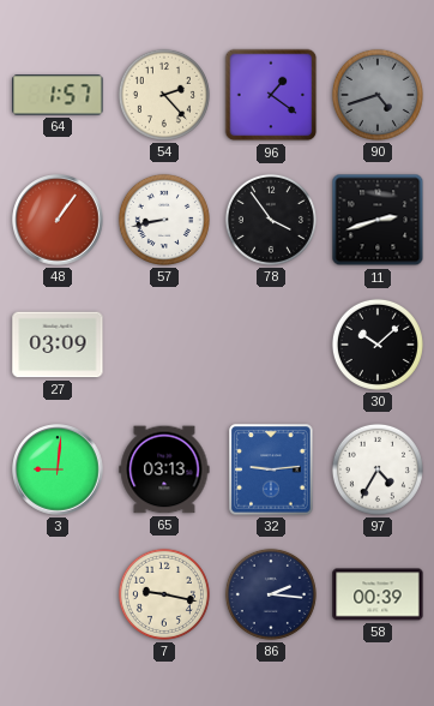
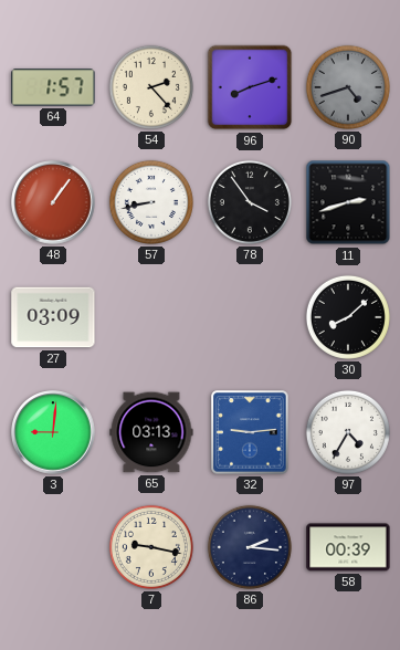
96: 1:21 -> 8:12 (250, 87)
30: 10:08 -> 8:08 (348, 317)
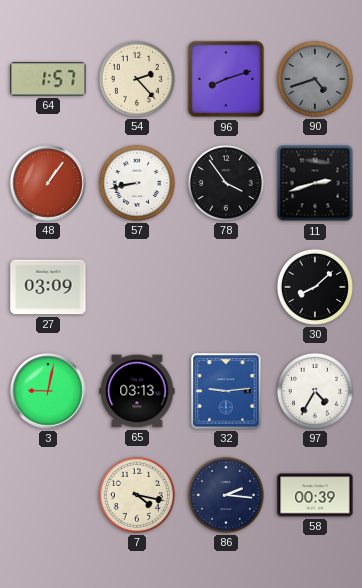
3: 9:01 -> 9:02 (48, 391)
7: 9:17 -> 4:17 (137, 495)
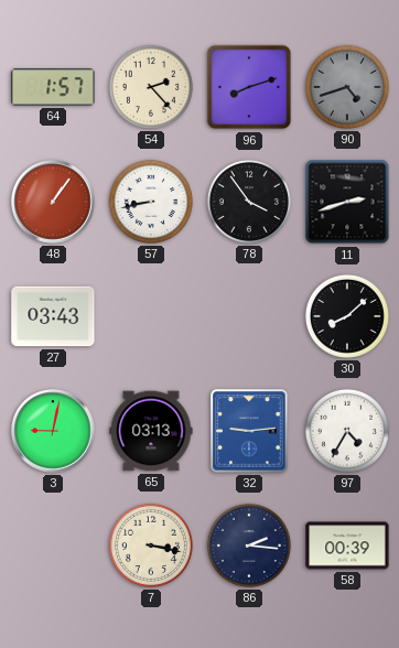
27: 03:09 -> 03:43 (53, 316)
7: 4:17 -> 3:17 (151, 546)
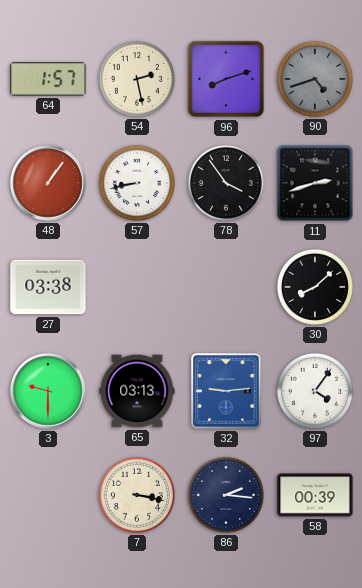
54: 2:23 -> 2:28 (137, 79)
27: 03:43 -> 03:38 (48, 287)
3: 9:02 -> 9:30 (48, 391)
97: 4:35 -> 4:06 (315, 391)
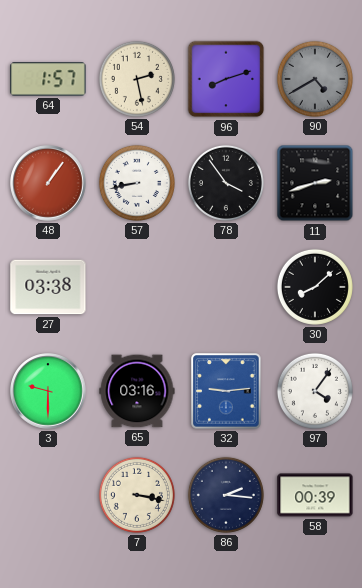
90: 4:42 -> 4:40 (315, 79)
65: 03:13 -> 03:16 (137, 391)
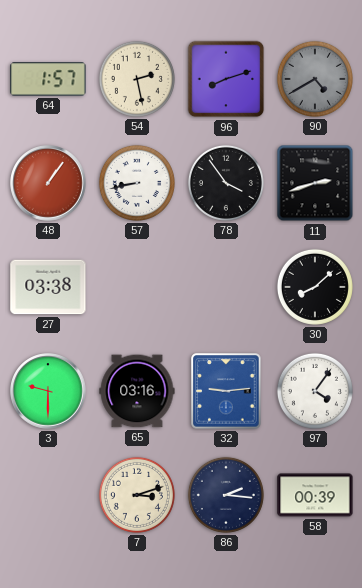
7: 3:17 -> 3:12 (137, 495)
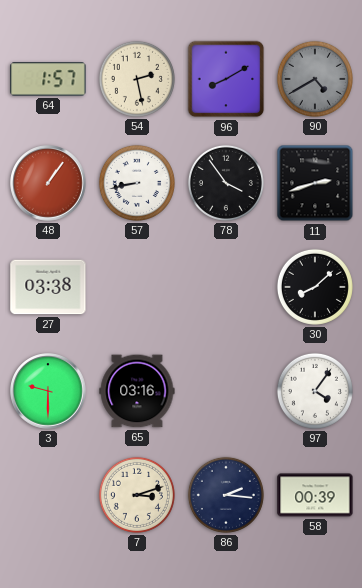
96: 8:12 -> 8:10 (226, 79)
32: 9:14 -> none (226, 391)
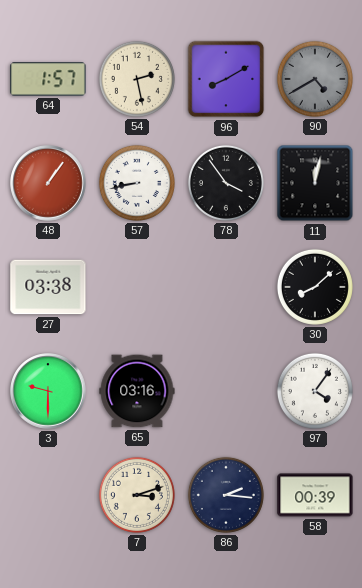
11: 2:42 -> 12:02 (315, 183)
